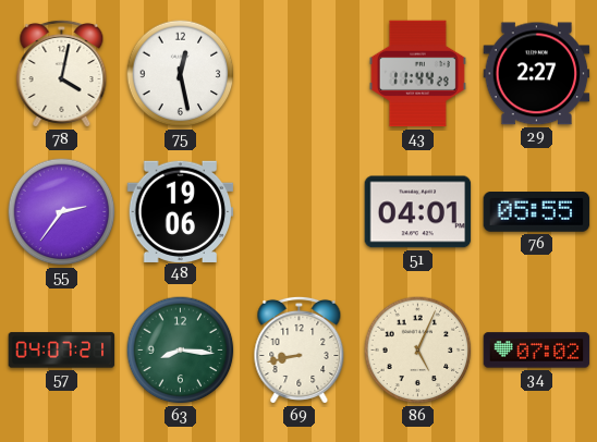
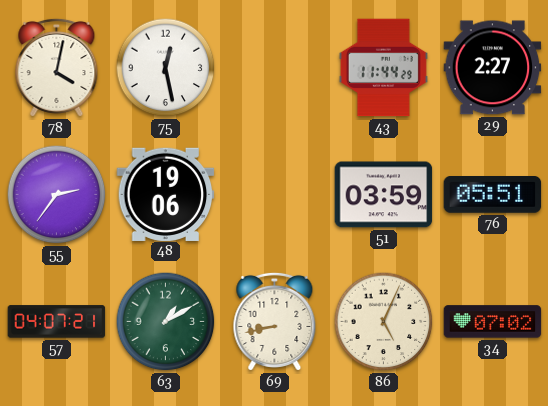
51: 04:01 -> 03:59 (384, 195)
76: 05:55 -> 05:51 (493, 195)
63: 8:16 -> 1:10 (166, 322)
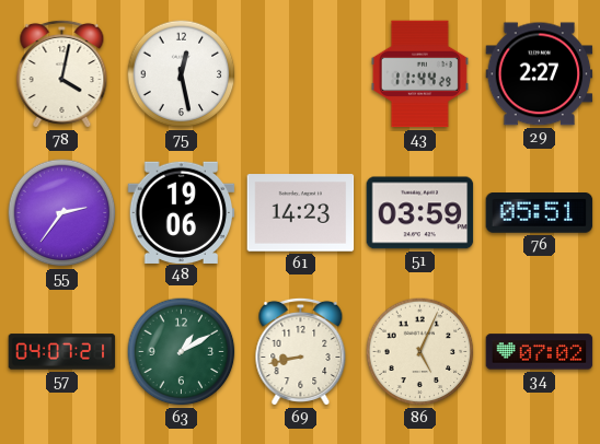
61: none -> 14:23 (301, 213)
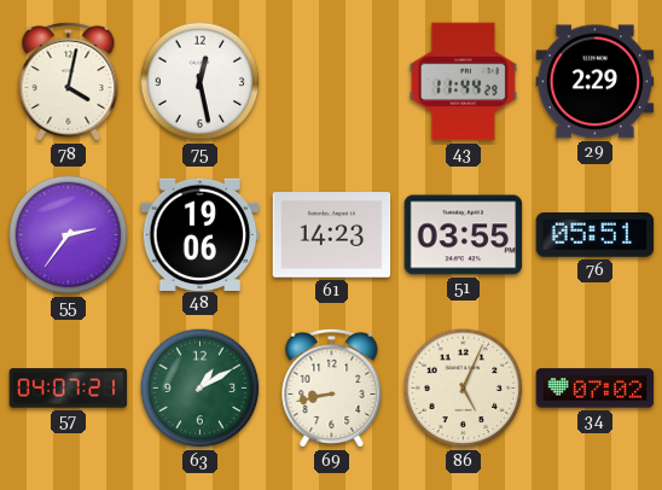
29: 2:27 -> 2:29 (596, 82)
51: 03:59 -> 03:55 (464, 235)
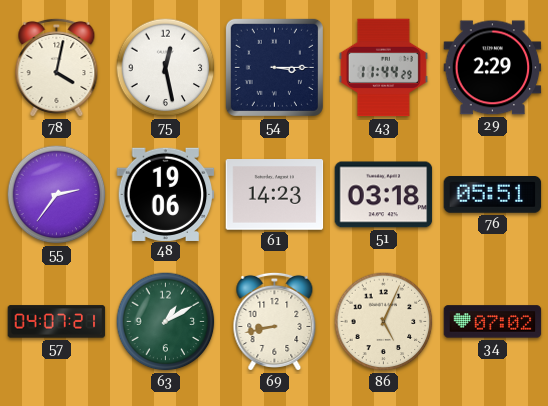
54: none -> 3:15 (274, 67)
51: 03:55 -> 03:18 (384, 195)
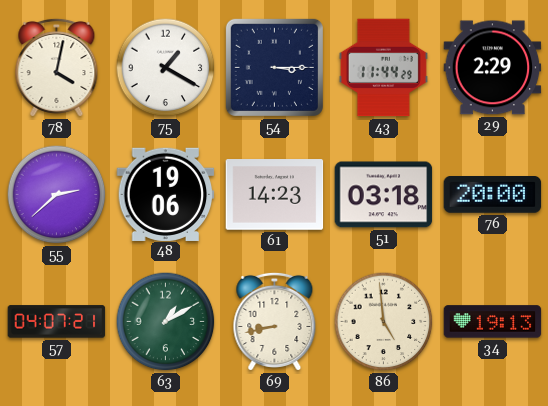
75: 12:28 -> 1:20 (166, 68)
55: 2:36 -> 2:38 (57, 195)
76: 05:51 -> 20:00 (493, 195)
86: 5:04 -> 4:59 (384, 322)
34: 07:02 -> 19:13 (493, 322)
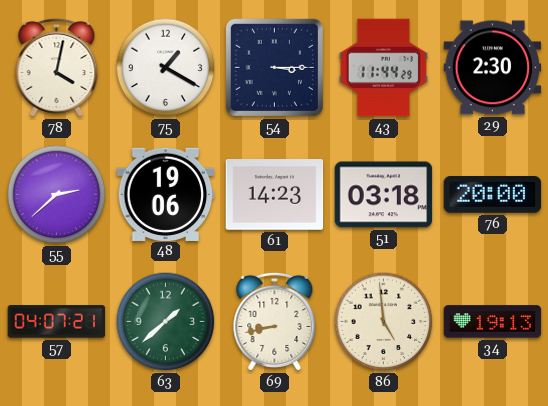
29: 2:29 -> 2:30 (493, 68)
63: 1:10 -> 1:38 (166, 322)
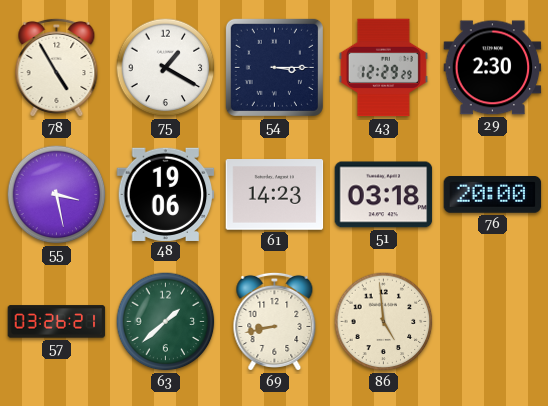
78: 4:02 -> 4:55 (57, 67)
43: 11:44 -> 12:29 (383, 68)
55: 2:38 -> 3:28 (57, 195)
57: 04:07 -> 03:26 (57, 322)
34: 19:13 -> none (493, 322)
